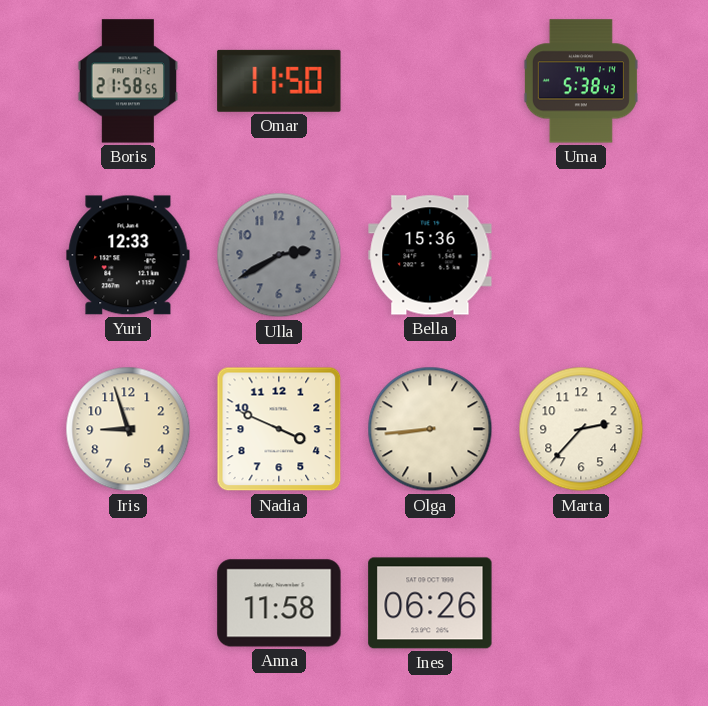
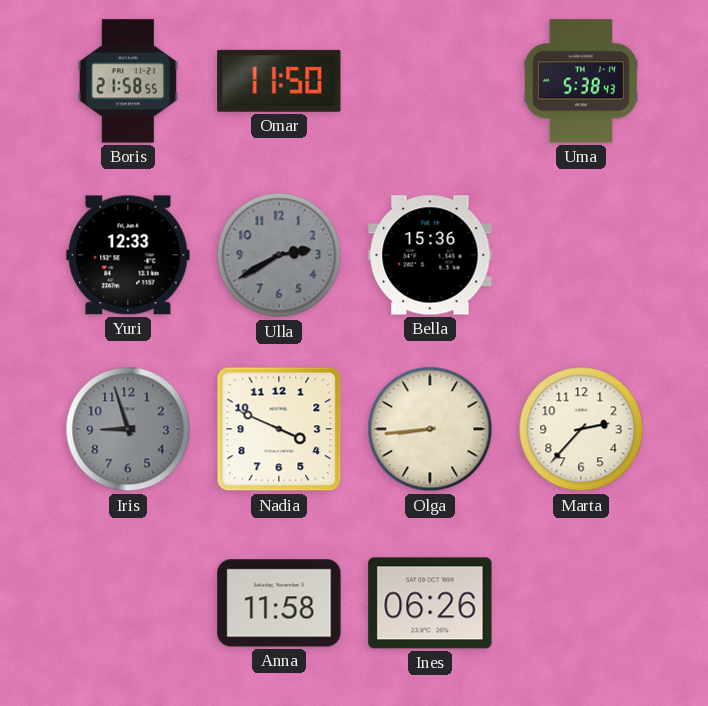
Iris dial: cream -> grey (128, 429)
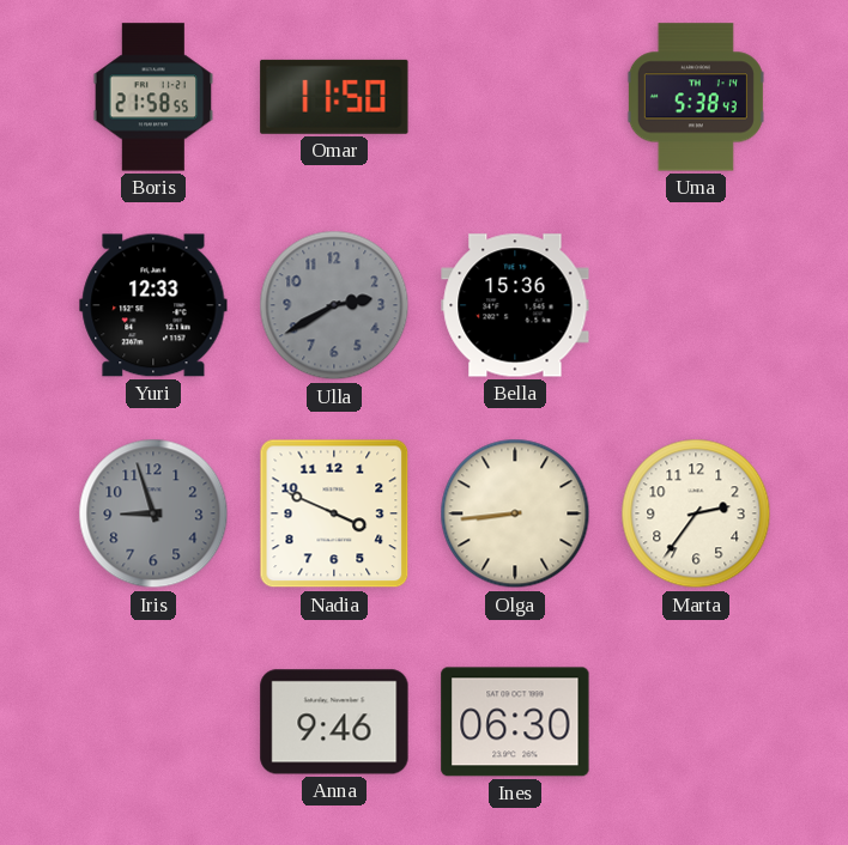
Marta: 2:37 -> 2:36 (696, 513)
Anna: 11:58 -> 9:46 (334, 722)
Ines: 06:26 -> 06:30 (515, 722)
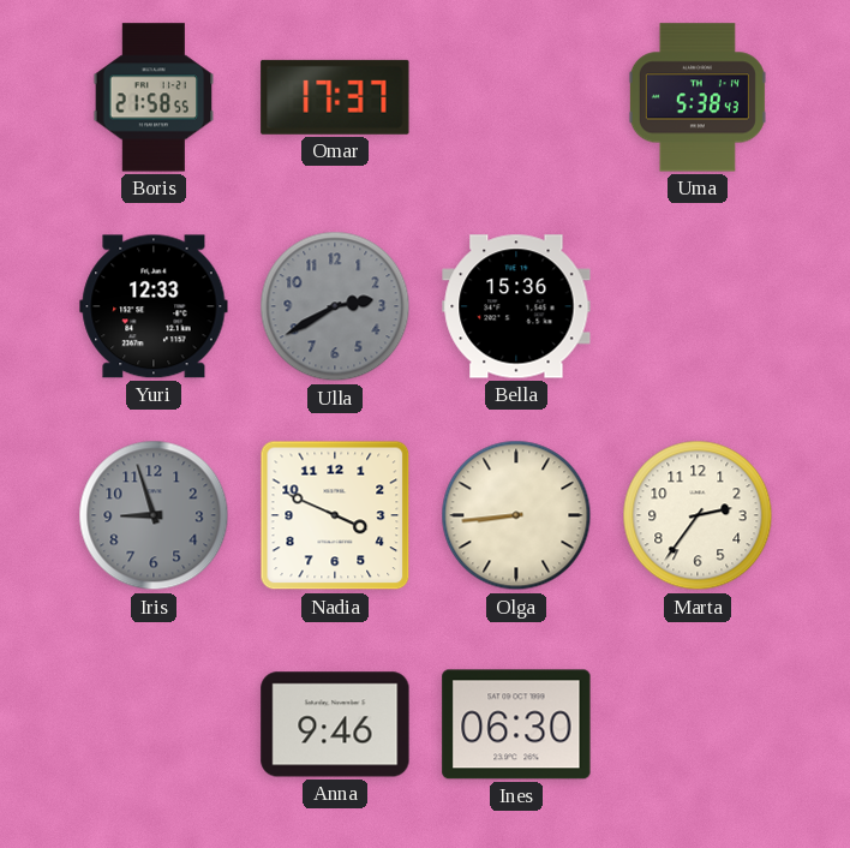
Omar: 11:50 -> 17:37 (335, 97)
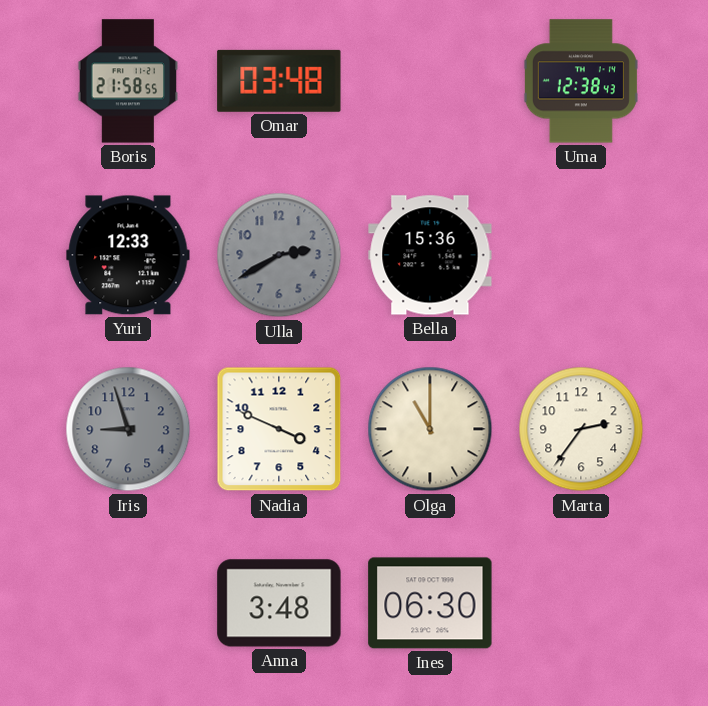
Omar: 17:37 -> 03:48 (279, 81)
Uma: 5:38 -> 12:38 (581, 81)
Olga: 8:44 -> 11:00 (430, 429)
Anna: 9:46 -> 3:48 (279, 603)
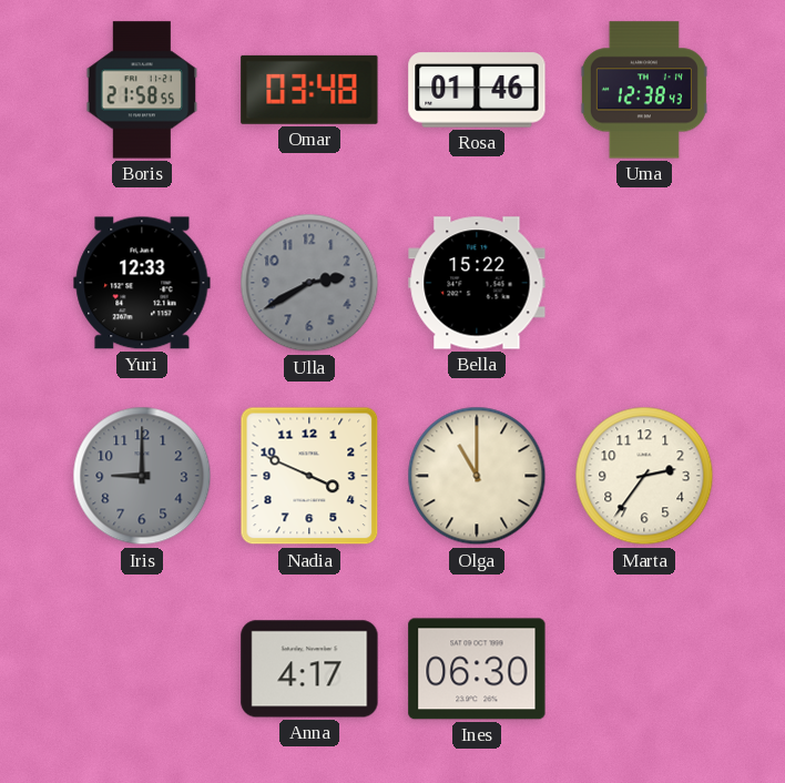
Rosa: none -> 01:46 (477, 90)
Bella: 15:36 -> 15:22 (477, 283)
Iris: 8:57 -> 9:00 (142, 476)
Anna: 3:48 -> 4:17 (309, 669)
